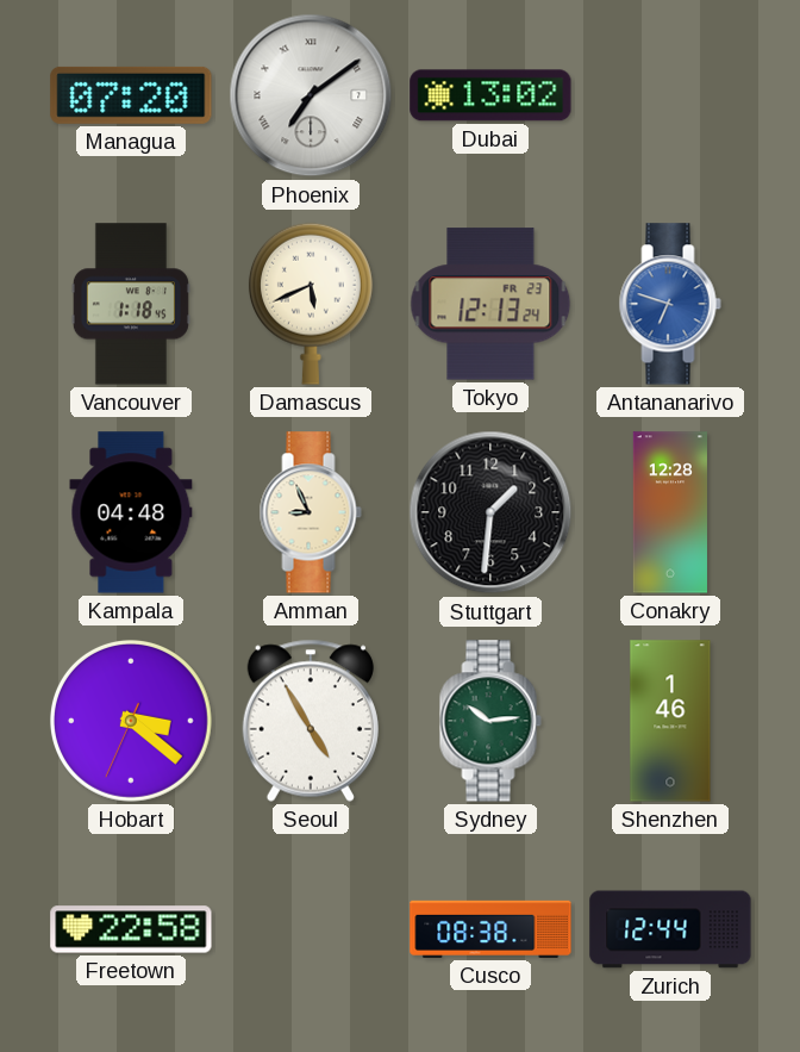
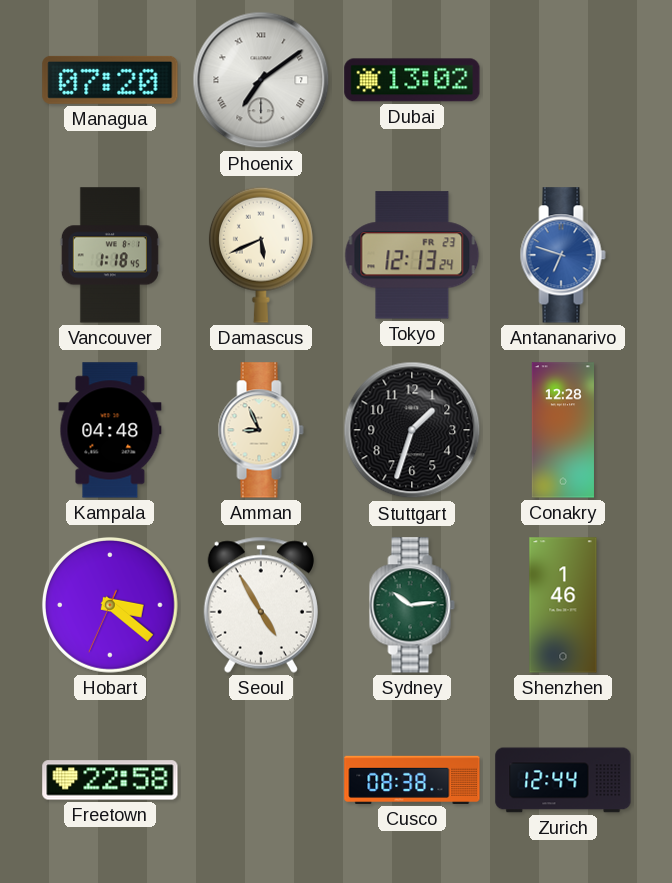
Stuttgart: 1:31 -> 1:33 (412, 430)
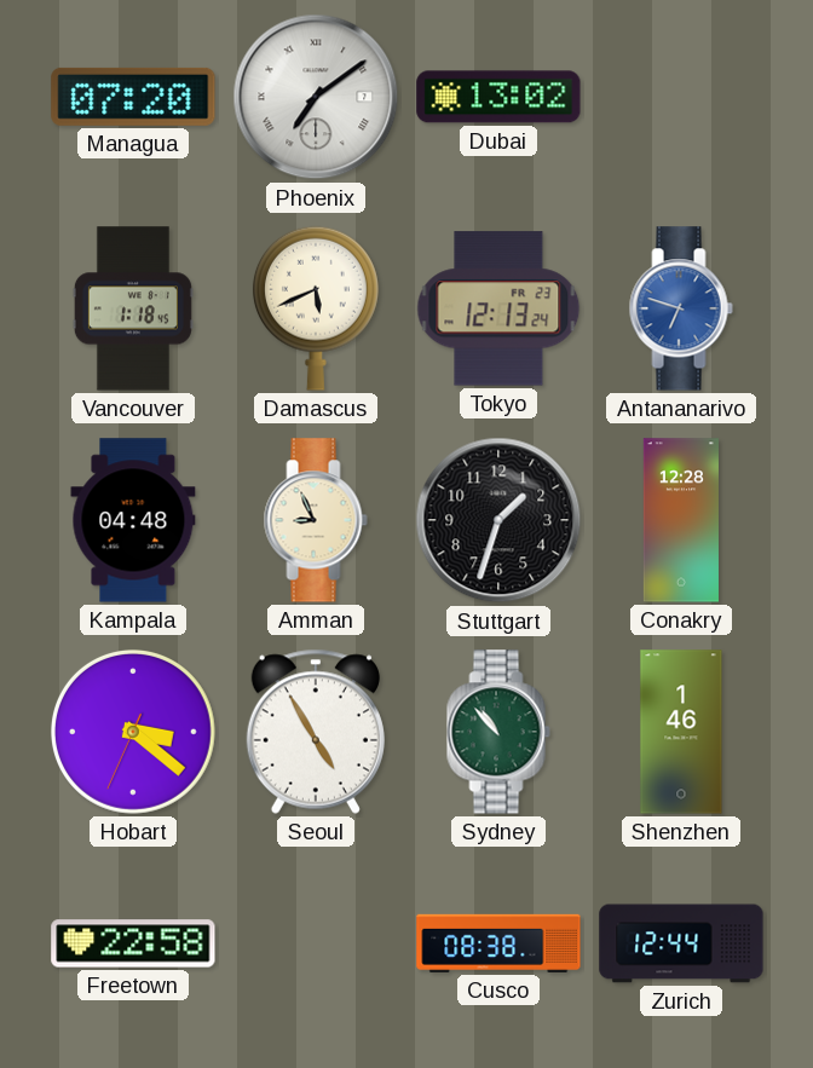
Sydney: 10:14 -> 10:53 (498, 732)
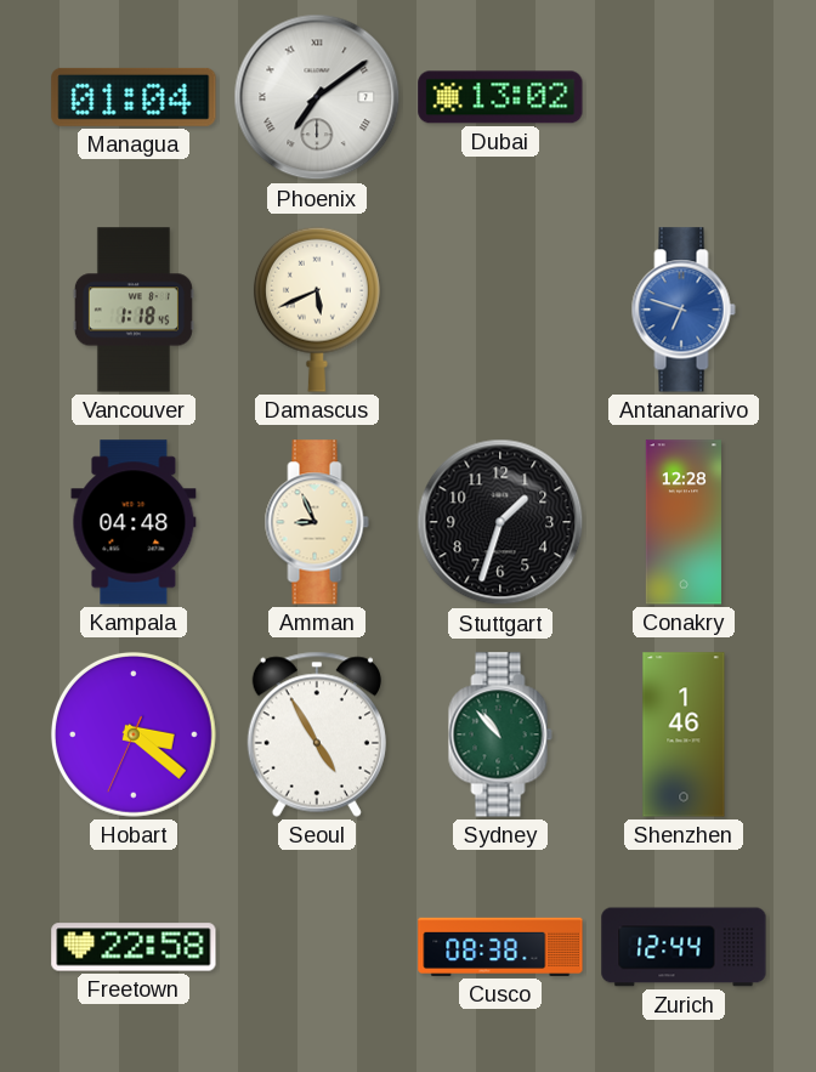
Managua: 07:20 -> 01:04 (134, 97)
Tokyo: 12:13 -> none (498, 308)
